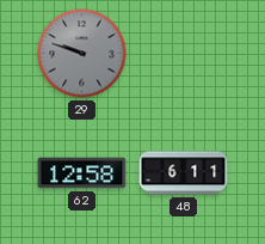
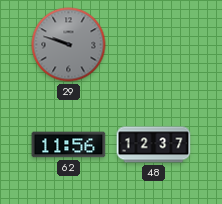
62: 12:58 -> 11:56 (69, 145)
48: 6:11 -> 12:37 (154, 145)
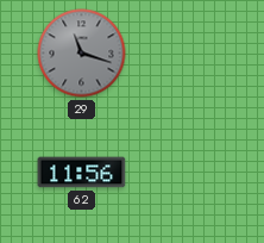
29: 9:48 -> 11:18 (82, 54)
48: 12:37 -> none (154, 145)
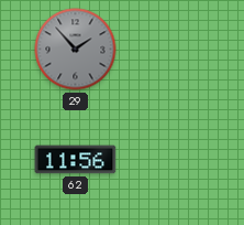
29: 11:18 -> 1:53 (76, 50)
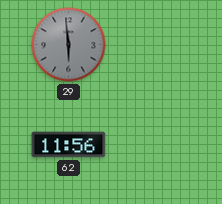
29: 1:53 -> 5:59 (69, 45)
